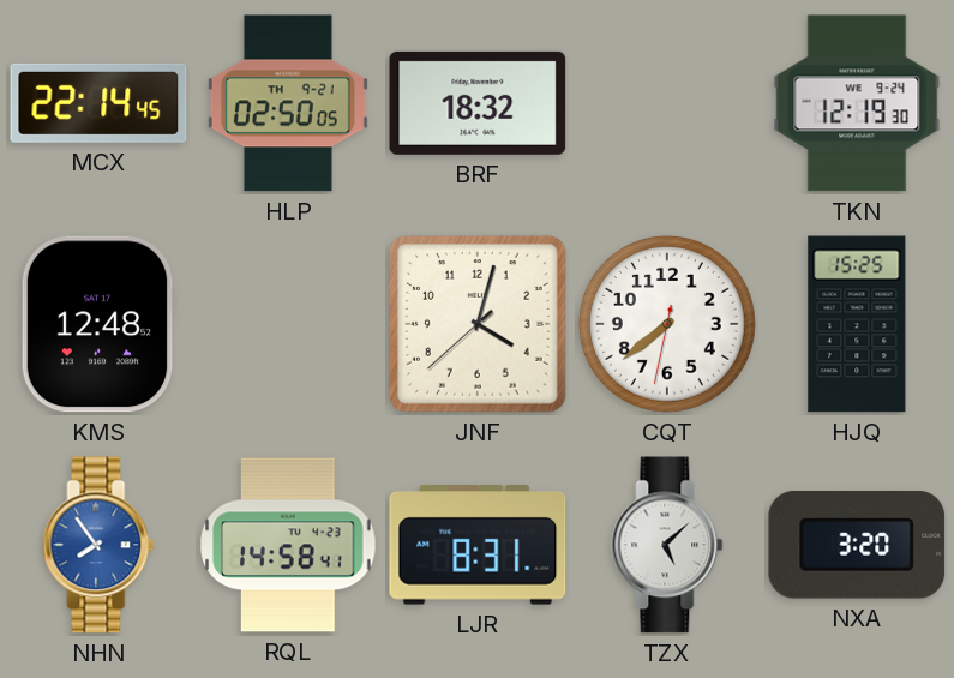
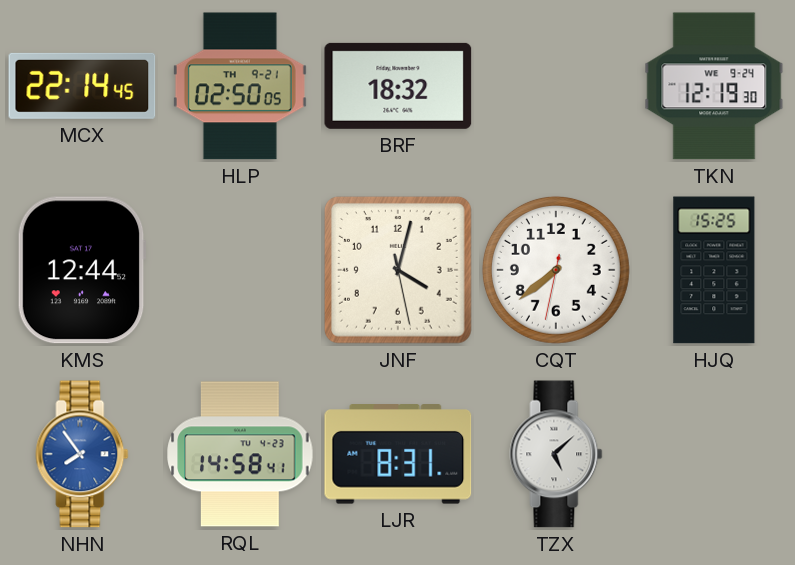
KMS: 12:48 -> 12:44 (82, 270)
JNF: 4:02:38 -> 4:02:28 (398, 270)
NXA: 3:20 -> none (857, 546)
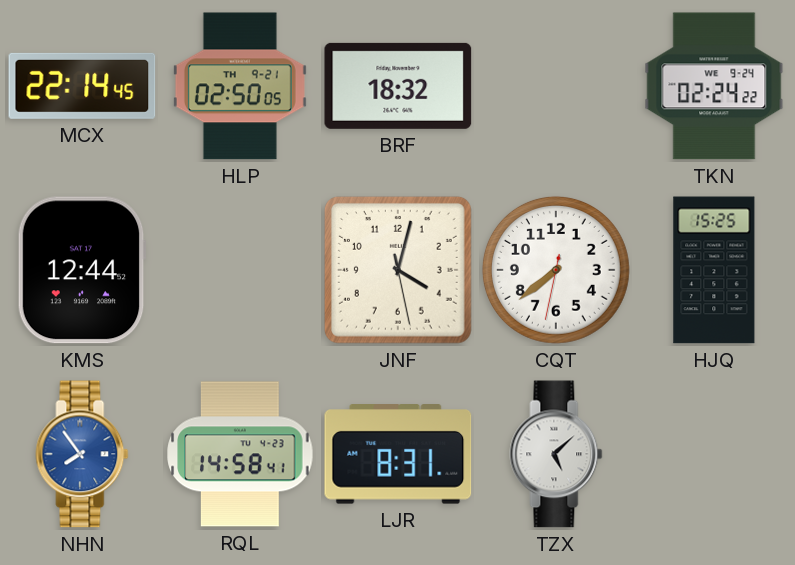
TKN: 12:19 -> 02:24 (714, 86)
